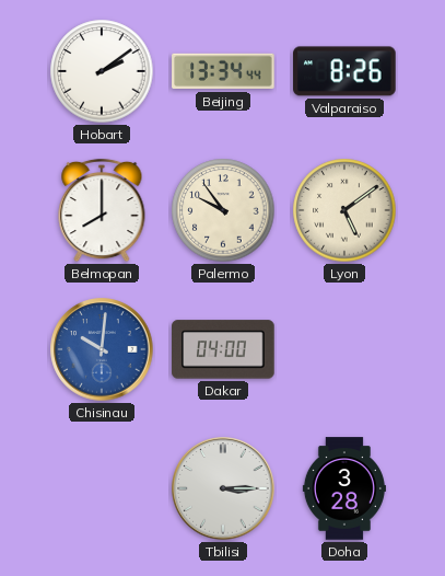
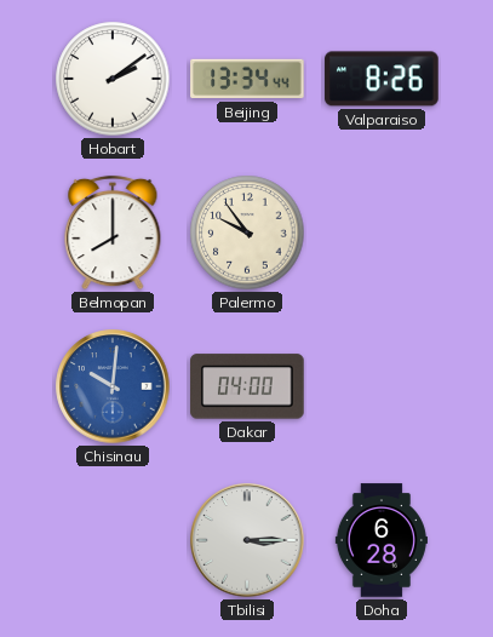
Lyon: 5:09 -> none (344, 210)
Doha: 3:28 -> 6:28 (382, 540)
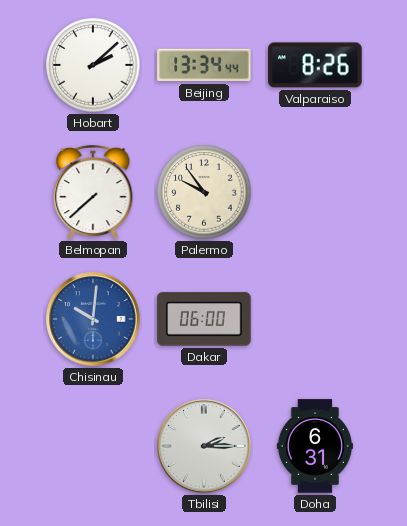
Hobart: 2:09 -> 2:08 (93, 65)
Belmopan: 8:00 -> 7:38 (93, 192)
Dakar: 04:00 -> 06:00 (204, 319)
Tbilisi: 3:15 -> 2:15 (204, 446)
Doha: 6:28 -> 6:31 (315, 446)
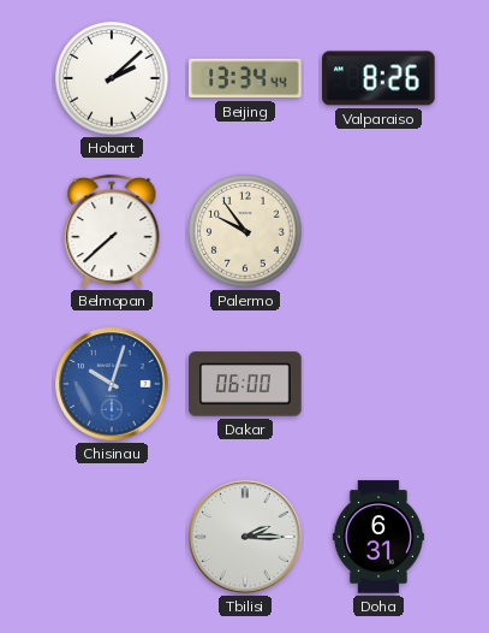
Chisinau: 10:01 -> 10:03 (112, 384)
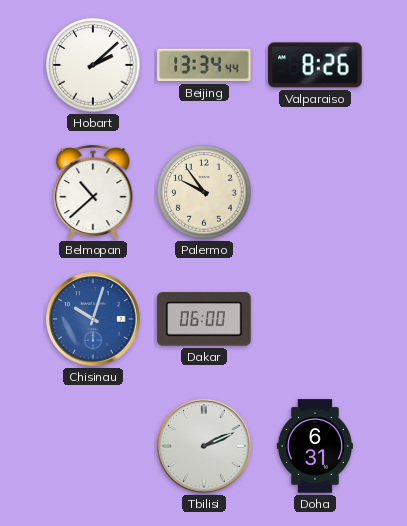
Belmopan: 7:38 -> 10:38 (93, 192)
Tbilisi: 2:15 -> 2:11 (204, 446)
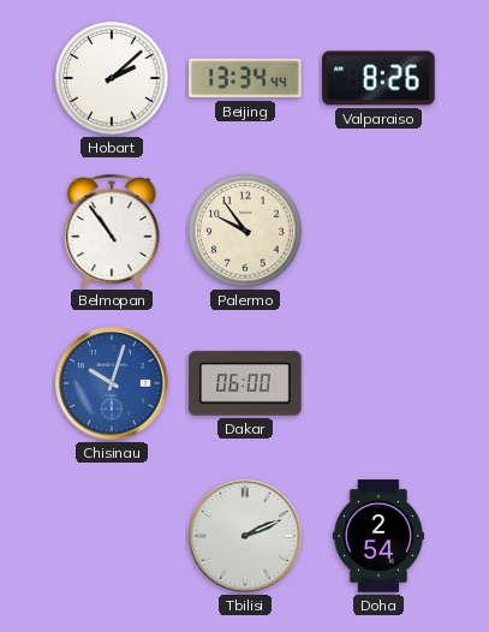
Belmopan: 10:38 -> 10:54 (112, 231)
Doha: 6:31 -> 2:54 (378, 536)
